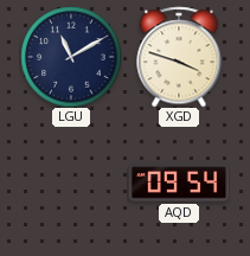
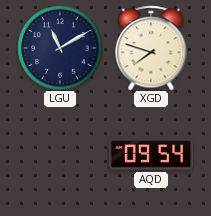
XGD: 3:48 -> 7:48 (151, 48)
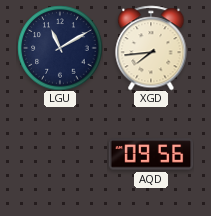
XGD: 7:48 -> 7:44 (151, 48)
AQD: 09:54 -> 09:56 (151, 154)
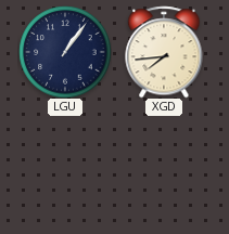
LGU: 11:10 -> 1:06 (65, 52)
AQD: 09:56 -> none (151, 154)
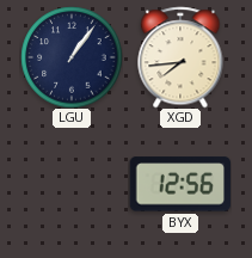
BYX: none -> 12:56 (180, 184)
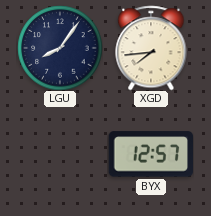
LGU: 1:06 -> 8:06 (60, 48)
BYX: 12:56 -> 12:57 (151, 154)
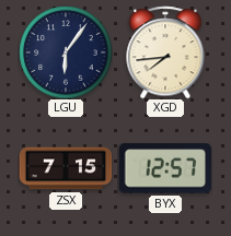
LGU: 8:06 -> 6:06 (66, 52)
ZSX: none -> 7:15 (66, 168)
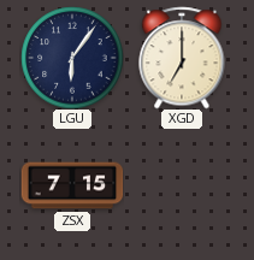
XGD: 7:44 -> 7:00 (182, 58)
BYX: 12:57 -> none (165, 168)
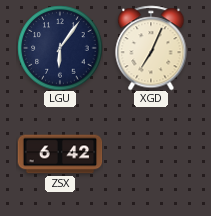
XGD: 7:00 -> 7:04 (151, 48)
ZSX: 7:15 -> 6:42 (60, 154)
